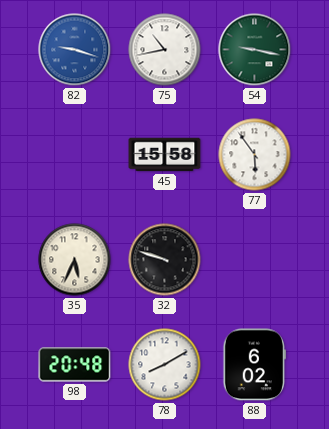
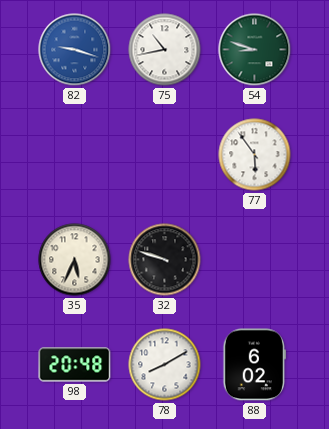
54: 9:17 -> 8:48 (255, 50)
45: 15:58 -> none (165, 155)
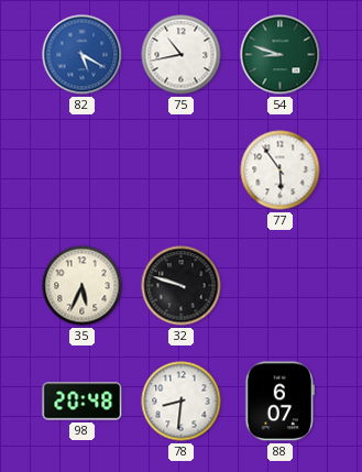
82: 9:18 -> 5:20 (83, 55)
78: 8:10 -> 8:31 (182, 402)
88: 6:02 -> 6:07 (279, 402)
